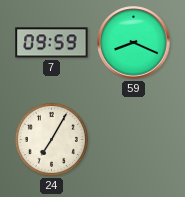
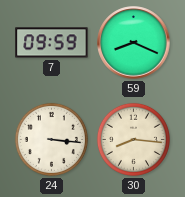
24: 7:05 -> 3:16 (51, 139)
30: none -> 8:16 (133, 139)
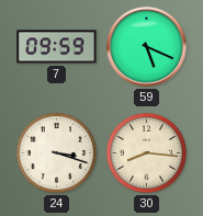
59: 8:19 -> 5:19 (147, 47)
24: 3:16 -> 3:18 (56, 152)
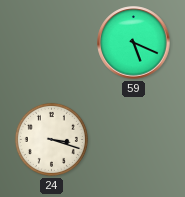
7: 09:59 -> none (57, 47)
30: 8:16 -> none (146, 152)
